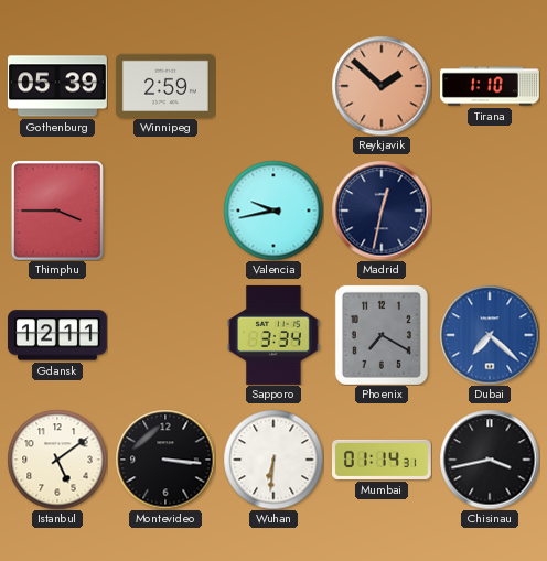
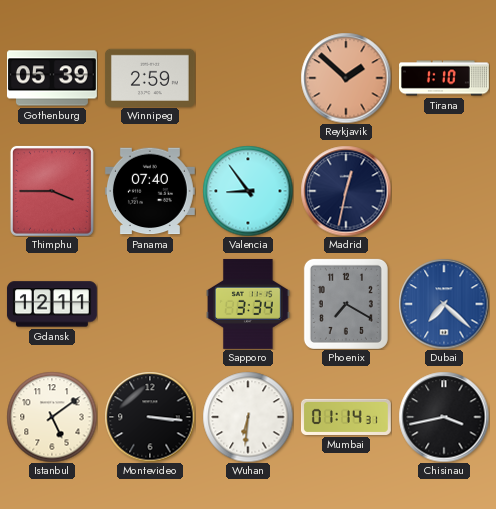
Panama: none -> 07:40 (150, 191)
Valencia: 9:43 -> 8:54 (248, 191)
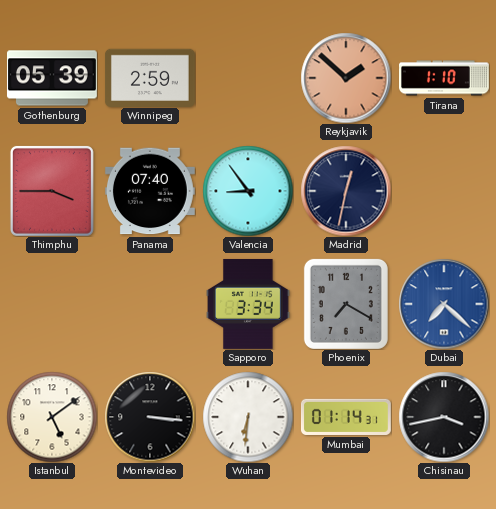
Gdansk: 12:11 -> none (52, 304)
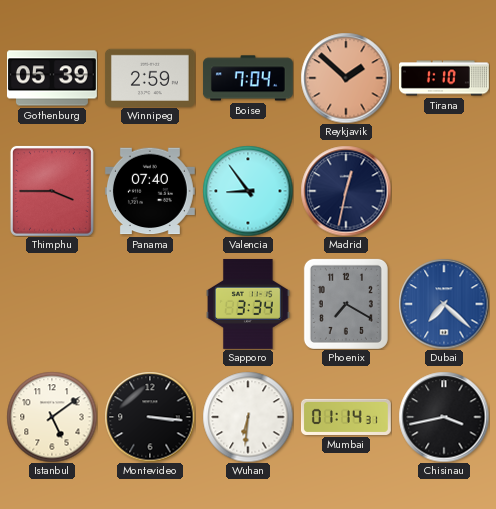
Boise: none -> 7:04 (248, 78)
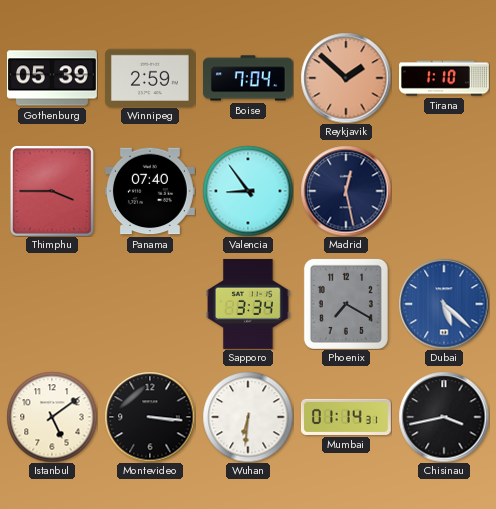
Madrid: 12:32 -> 12:28 (346, 191)
Dubai: 7:22 -> 5:22 (444, 304)
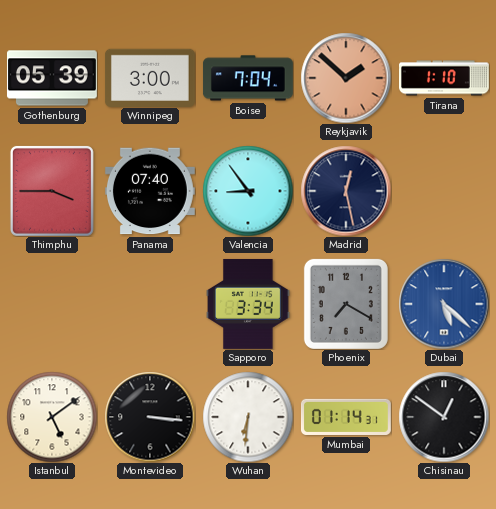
Winnipeg: 2:59 -> 3:00 (150, 77)
Chisinau: 3:43 -> 12:51 (444, 417)
